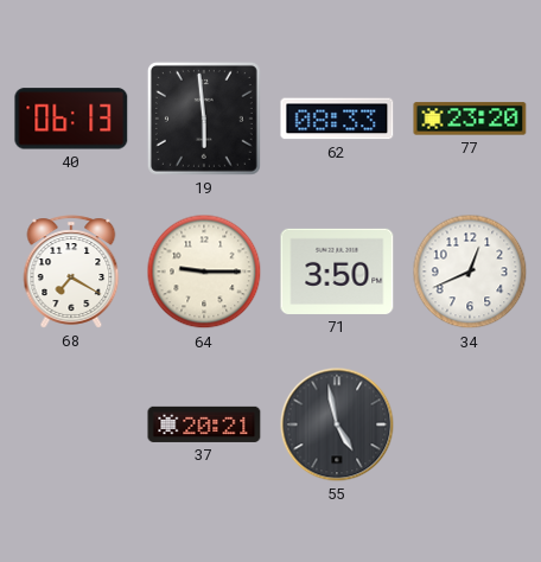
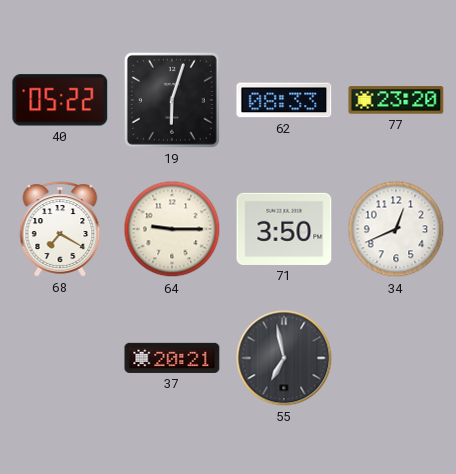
40: 06:13 -> 05:22 (60, 100)
19: 5:59 -> 6:03 (172, 100)
55: 4:58 -> 6:58 (284, 358)
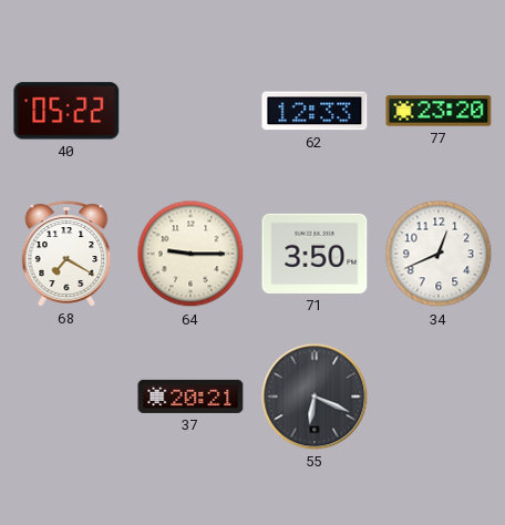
19: 6:03 -> none (172, 100)
62: 08:33 -> 12:33 (315, 111)
55: 6:58 -> 6:19 (315, 397)
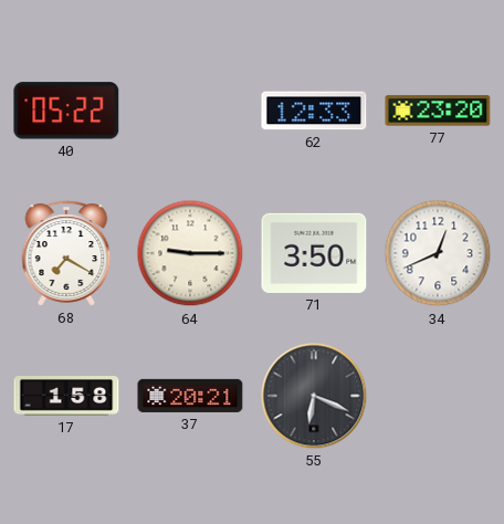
17: none -> 1:58 (66, 397)
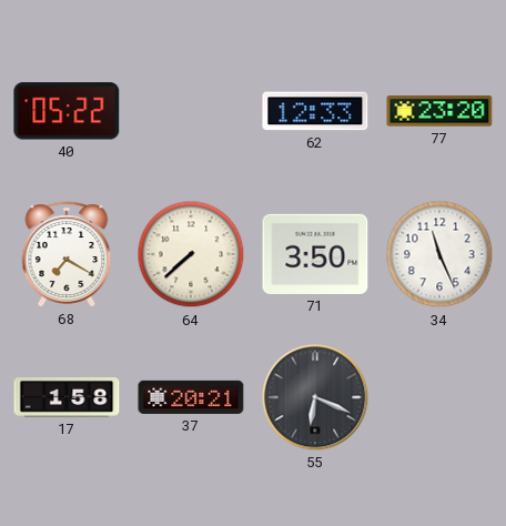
64: 9:15 -> 7:38 (191, 254)
34: 12:41 -> 11:26 (439, 254)
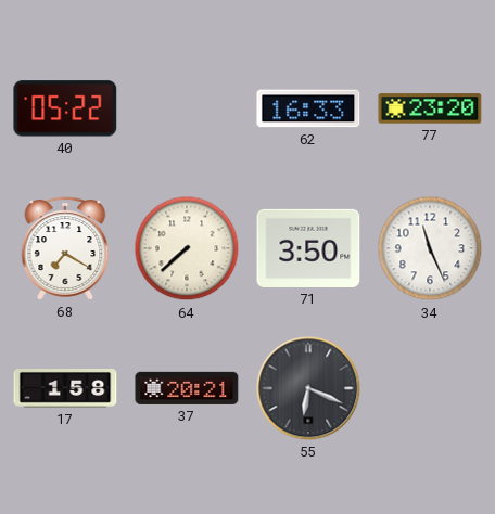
62: 12:33 -> 16:33 (308, 108)
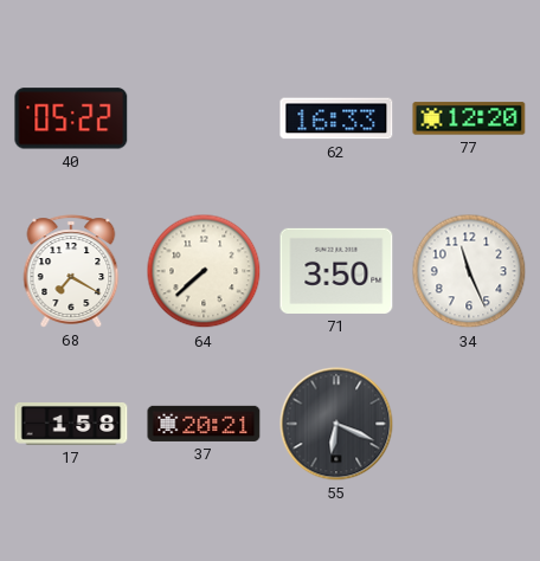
77: 23:20 -> 12:20 (469, 118)
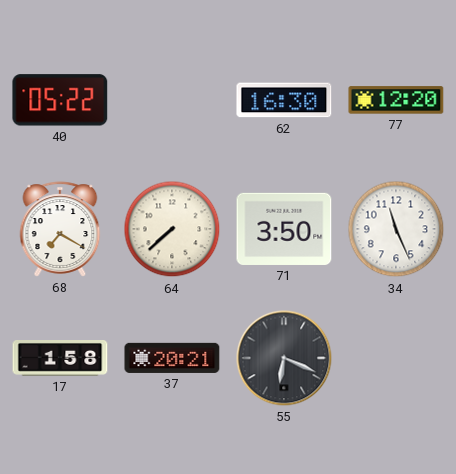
62: 16:33 -> 16:30 (284, 100)
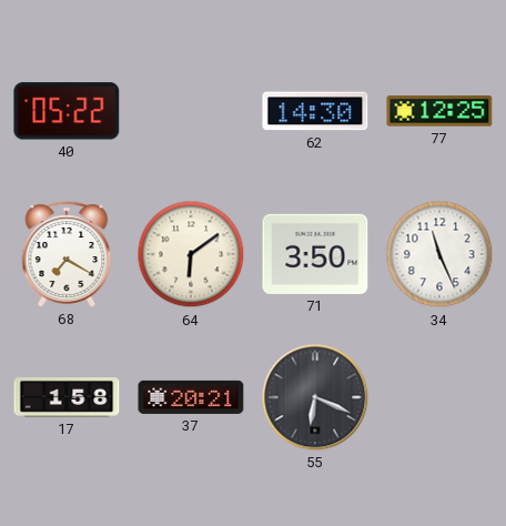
62: 16:30 -> 14:30 (315, 111)
77: 12:20 -> 12:25 (439, 111)
64: 7:38 -> 6:09 (191, 254)
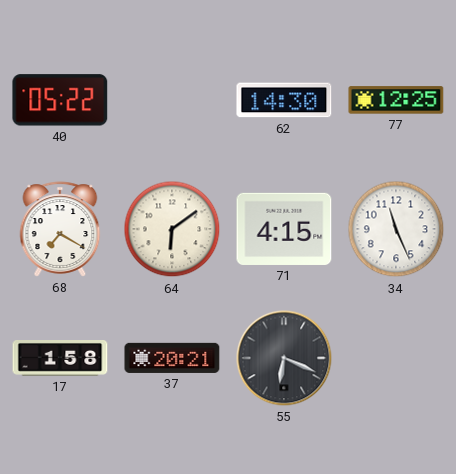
71: 3:50 -> 4:15 (284, 229)
